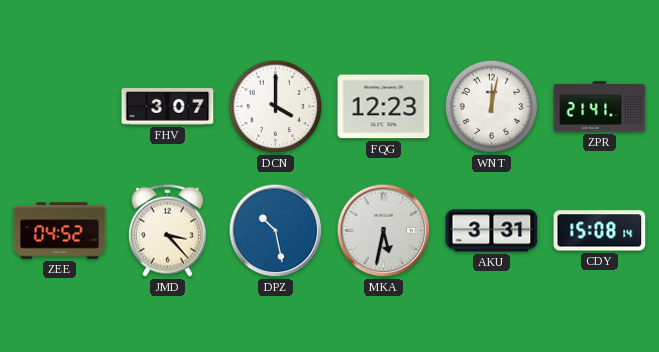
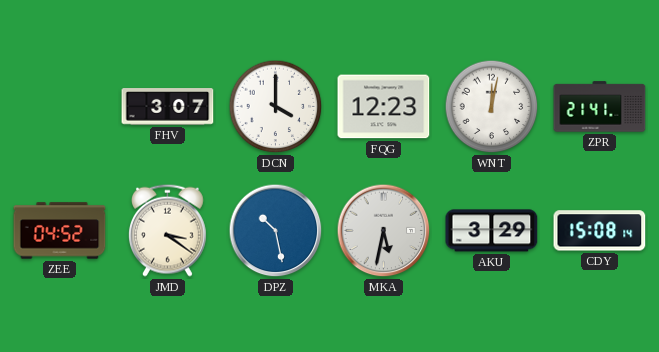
JMD: 3:23 -> 3:21 (167, 230)
AKU: 3:31 -> 3:29 (492, 231)
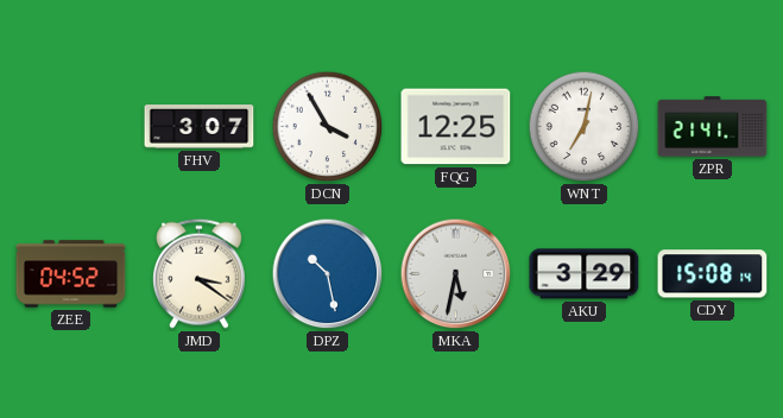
DCN: 4:00 -> 3:55 (328, 127)
FQG: 12:23 -> 12:25 (456, 127)
WNT: 12:02 -> 7:02 (585, 127)
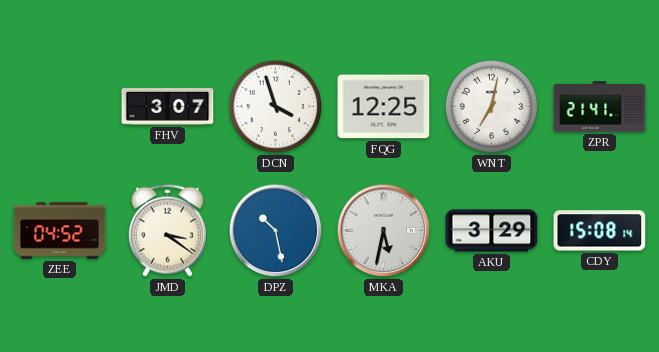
DCN: 3:55 -> 3:57 (276, 107)
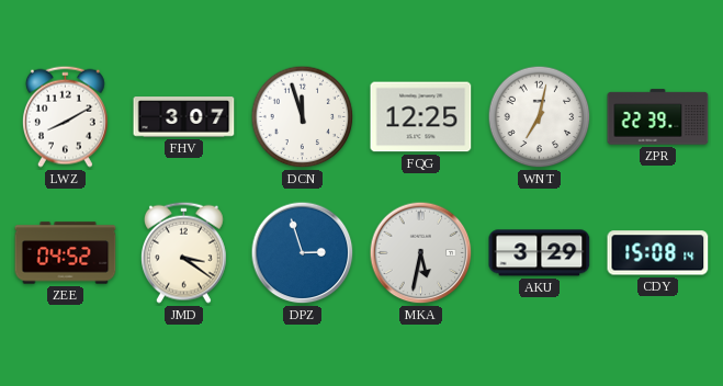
LWZ: none -> 8:10 (65, 116)
DCN: 3:57 -> 11:57 (303, 117)
ZPR: 21:41 -> 22:39 (658, 117)
DPZ: 10:28 -> 2:57 (303, 253)
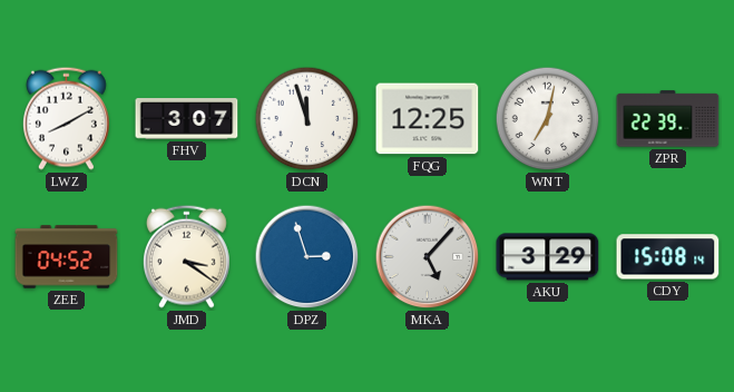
MKA: 5:32 -> 5:07 (428, 257)
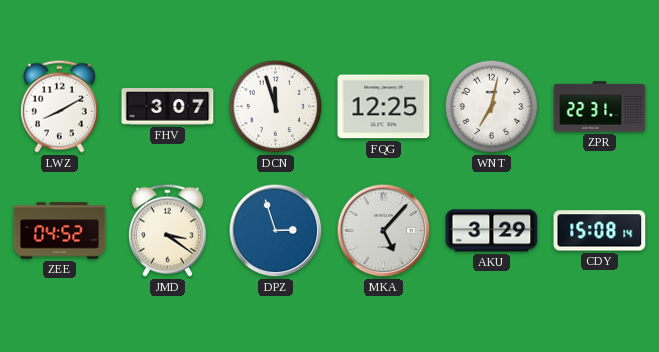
ZPR: 22:39 -> 22:31 (600, 107)
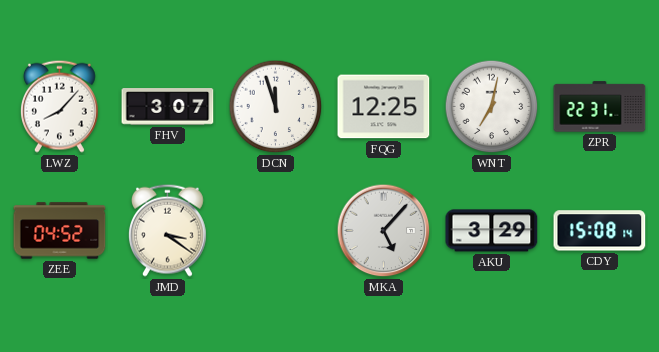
LWZ: 8:10 -> 8:07 (59, 106)
DPZ: 2:57 -> none (276, 231)
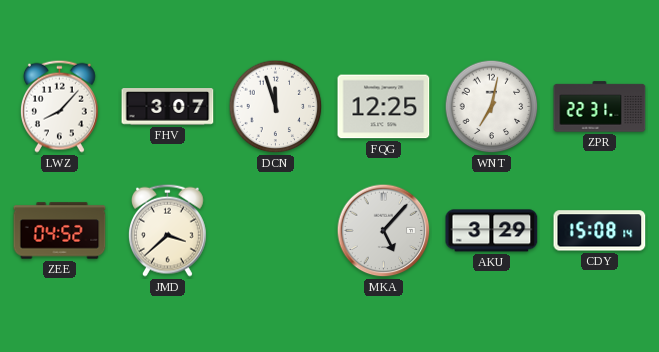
JMD: 3:21 -> 3:38 (167, 230)
